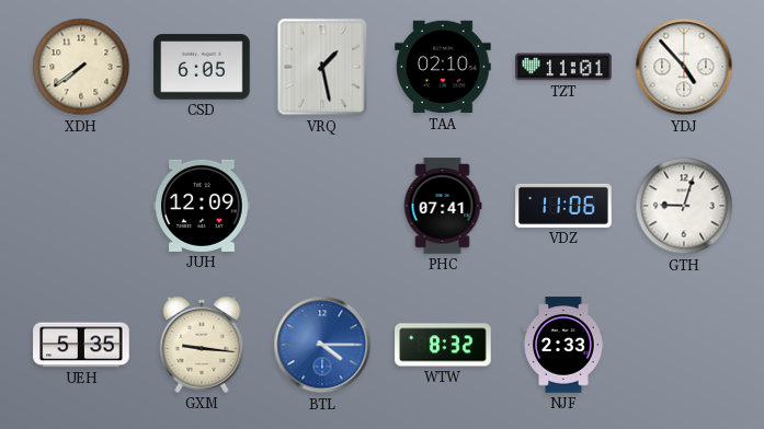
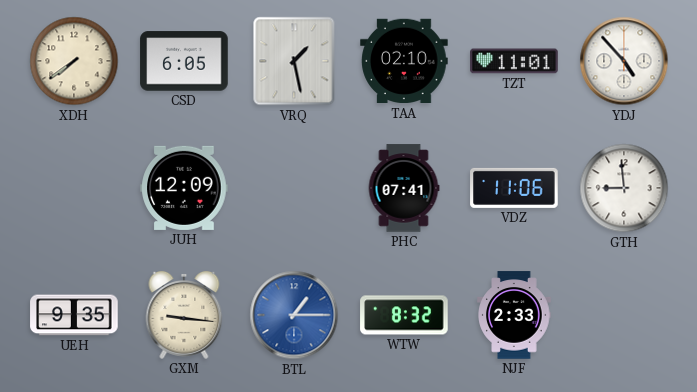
GTH: 9:03 -> 8:59 (624, 188)
UEH: 5:35 -> 9:35 (74, 315)
BTL: 4:15 -> 1:15 (294, 315)
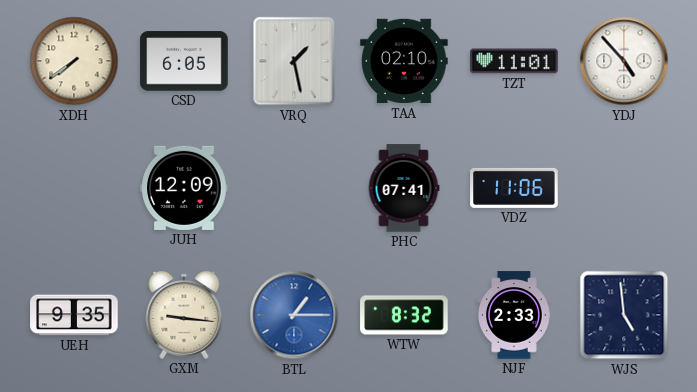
GTH: 8:59 -> none (624, 188)
WJS: none -> 4:59 (624, 315)
